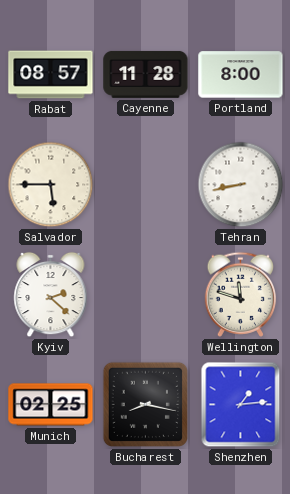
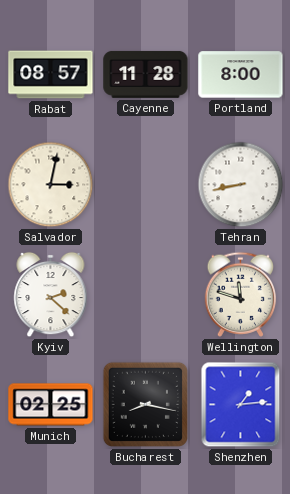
Salvador: 5:45 -> 3:02 (51, 185)
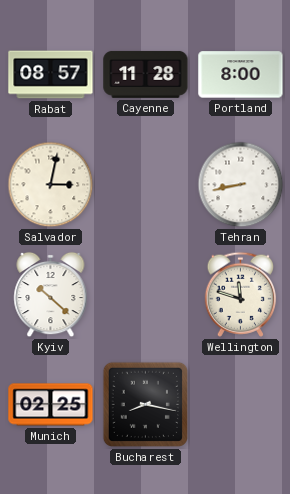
Kyiv: 2:22 -> 10:22 (51, 295)
Shenzhen: 1:14 -> none (241, 405)
